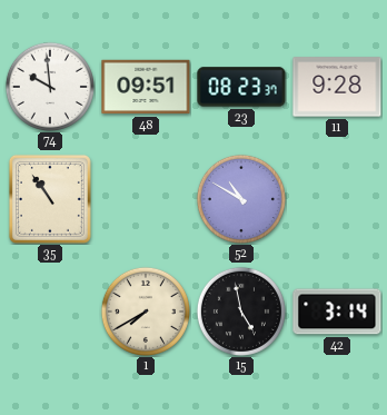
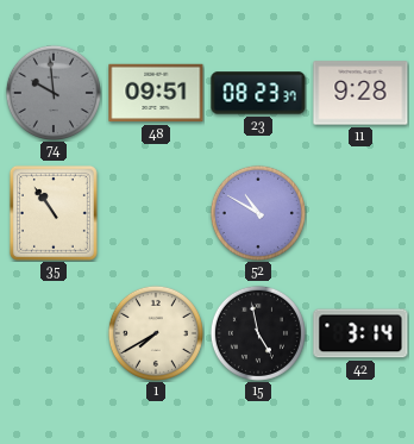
74 dial: white -> grey (54, 93)
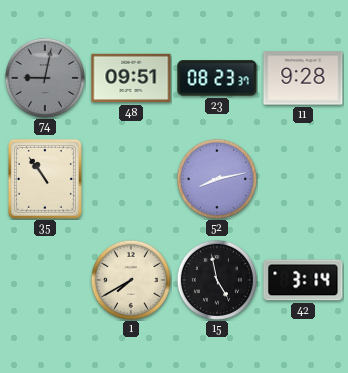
74: 9:59 -> 9:02 (45, 78)
52: 10:50 -> 8:13 (217, 179)
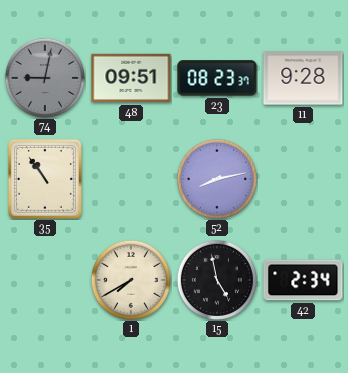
42: 3:14 -> 2:34 (303, 280)
